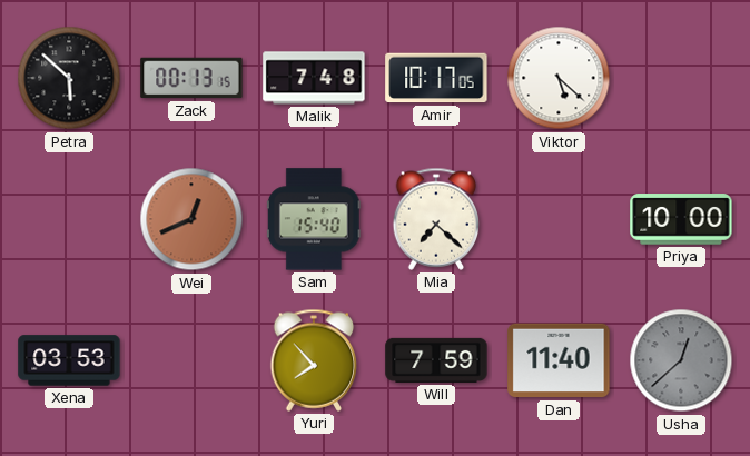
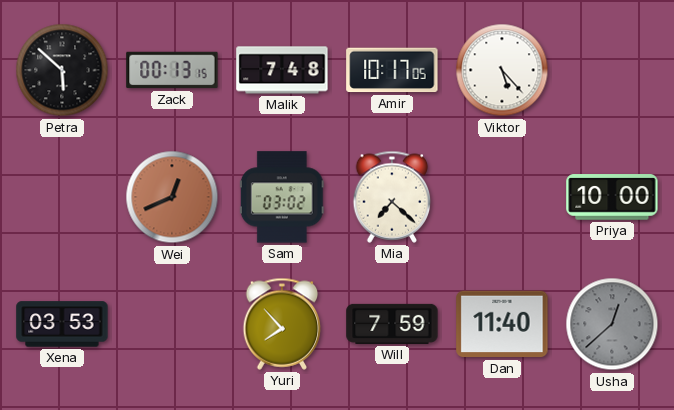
Viktor: 5:22 -> 5:23 (502, 70)
Sam: 15:40 -> 03:02 (282, 197)
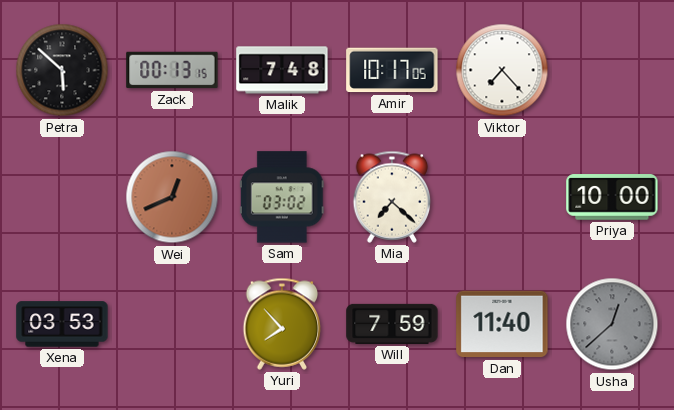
Viktor: 5:23 -> 7:23 (502, 70)
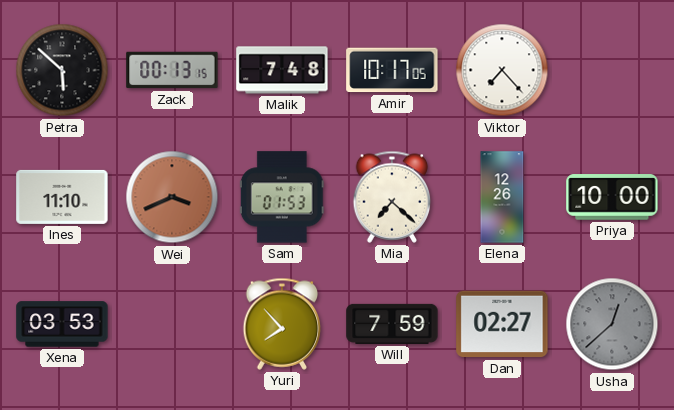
Ines: none -> 11:10 (62, 197)
Wei: 12:41 -> 3:41 (172, 197)
Sam: 03:02 -> 01:53 (282, 197)
Elena: none -> 12:26 (502, 197)
Dan: 11:40 -> 02:27 (502, 324)
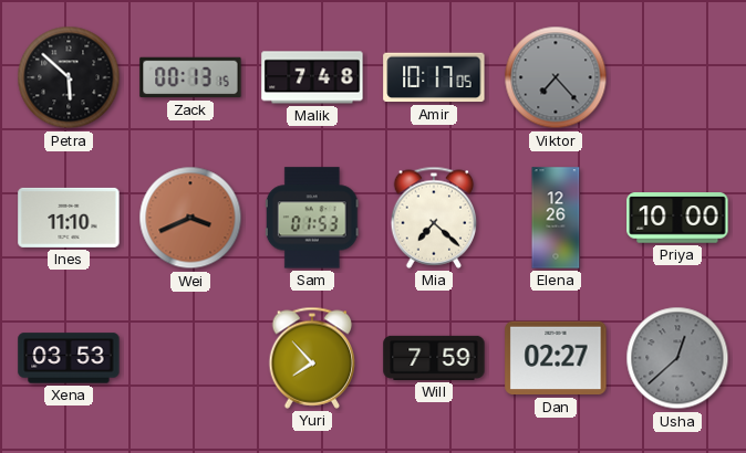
Viktor dial: white -> grey (556, 77)
